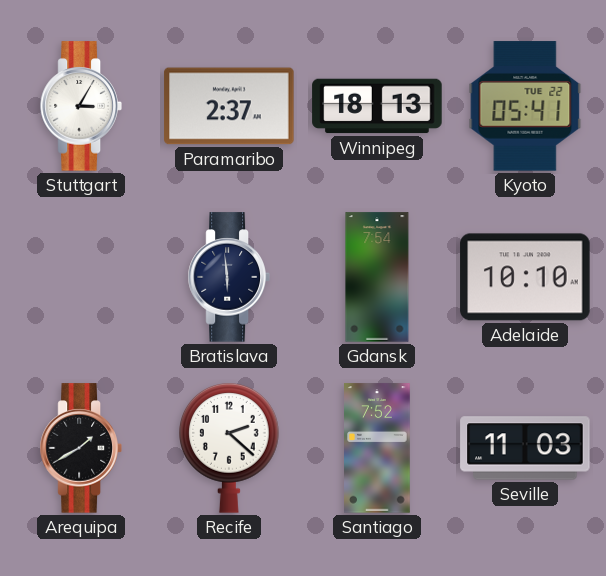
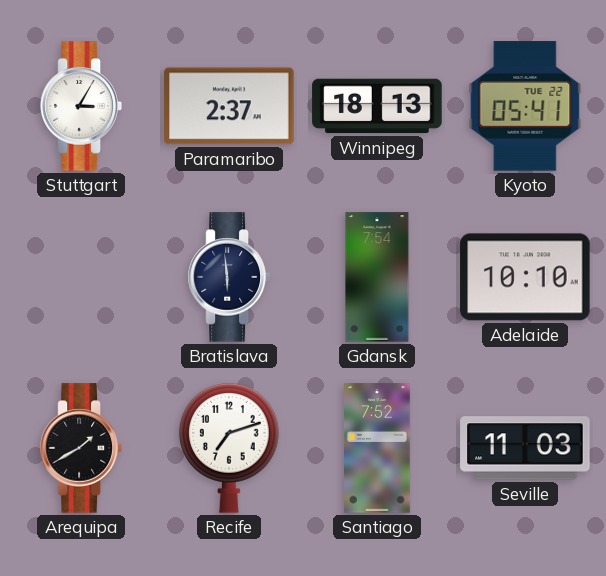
Recife: 2:22 -> 7:12 (230, 449)
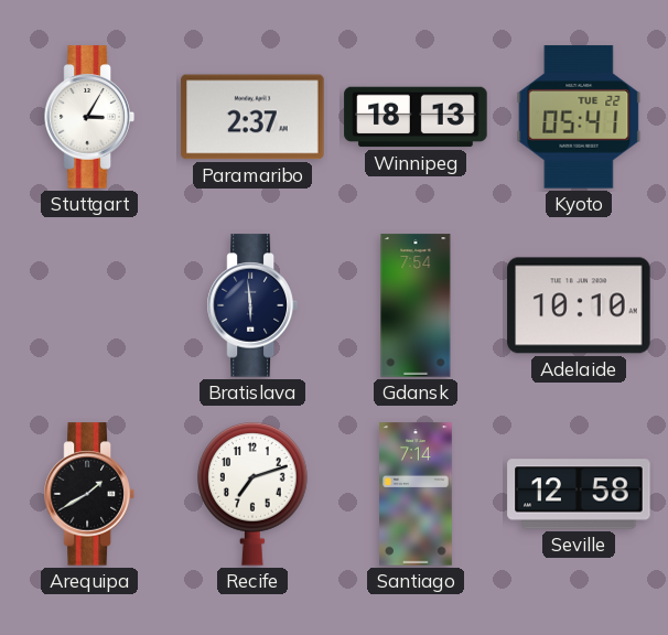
Santiago: 7:52 -> 7:14 (417, 494)
Seville: 11:03 -> 12:58 (579, 494)
